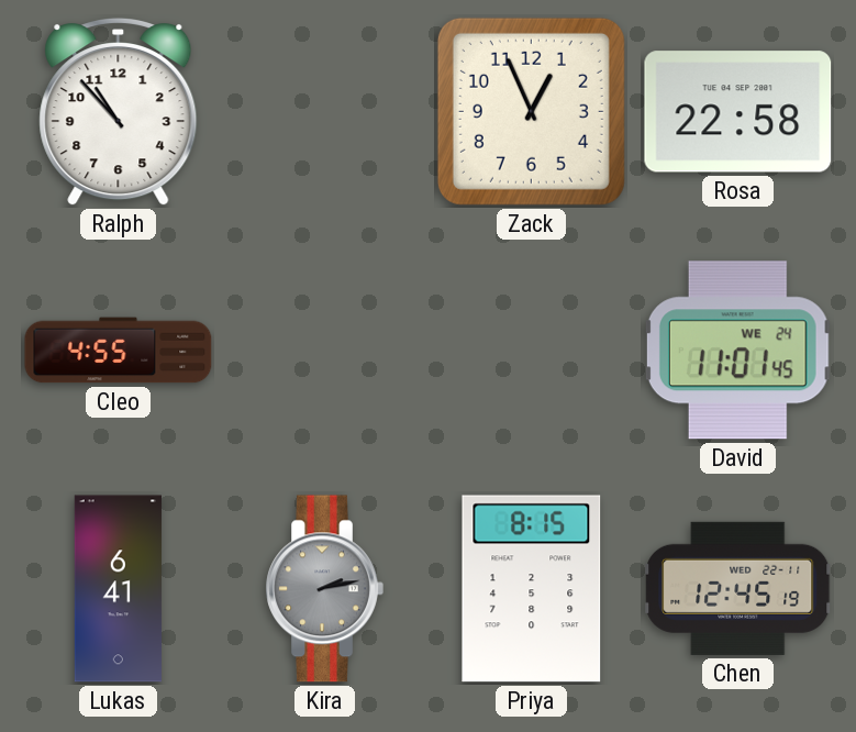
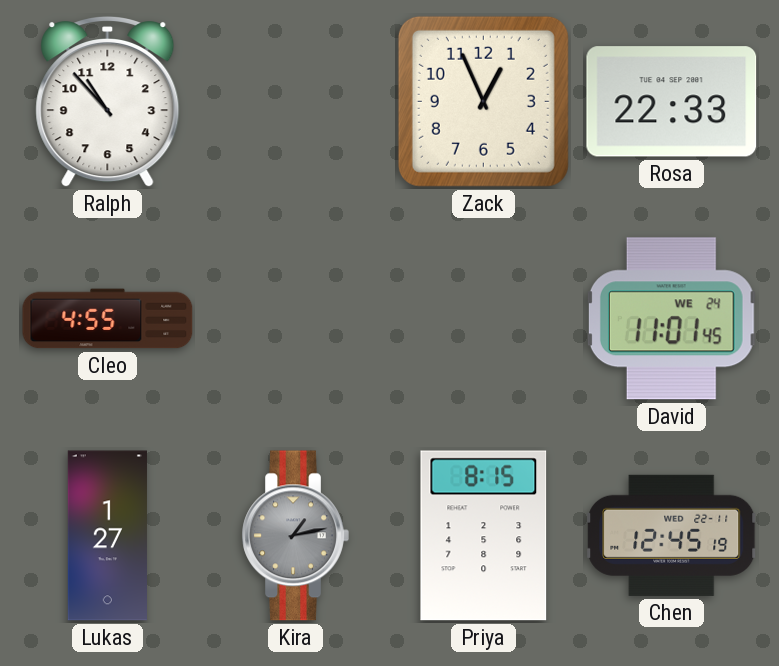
Rosa: 22:58 -> 22:33 (672, 102)
Lukas: 6:41 -> 1:27 (107, 536)
Kira: 2:13 -> 1:13 (295, 536)
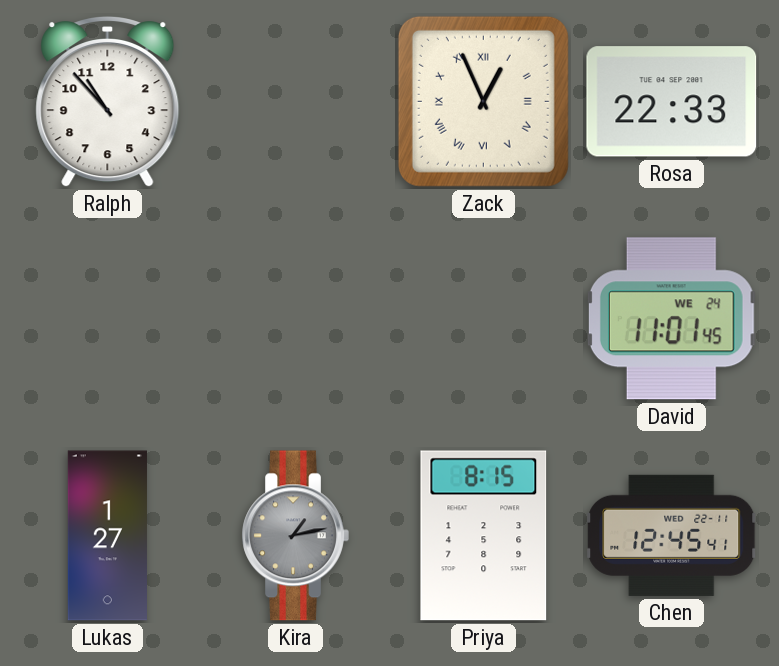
Zack numerals: Arabic -> Roman (483, 101)
Cleo: 4:55 -> none (108, 319)
Chen: 12:45:19 -> 12:45:41 (672, 535)
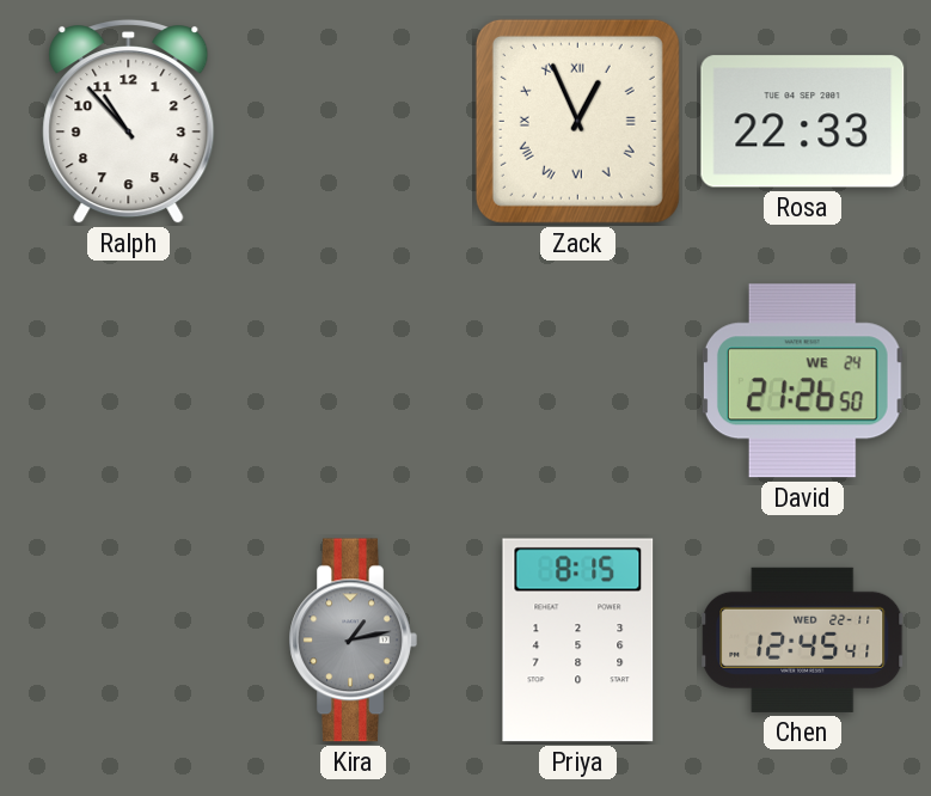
David: 11:01 -> 21:26 (802, 381)
Lukas: 1:27 -> none (107, 536)
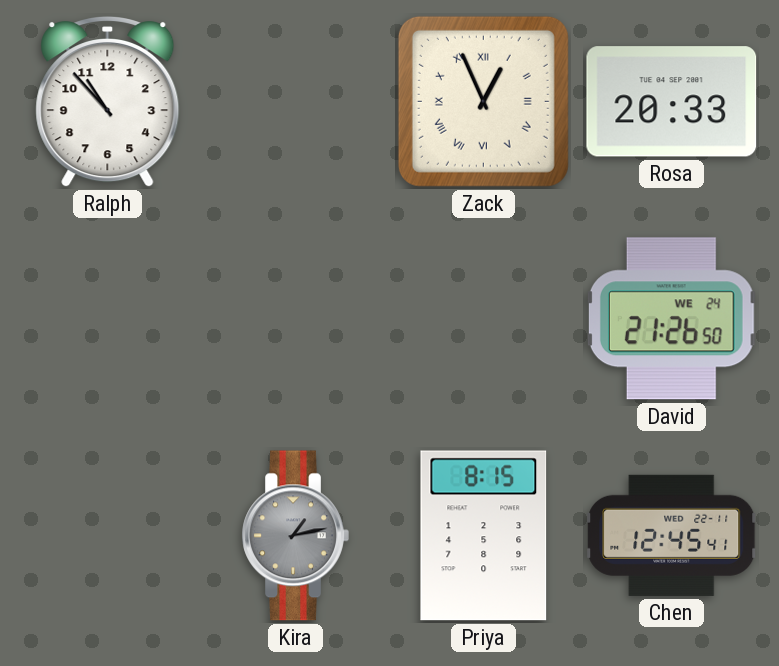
Rosa: 22:33 -> 20:33 (672, 102)
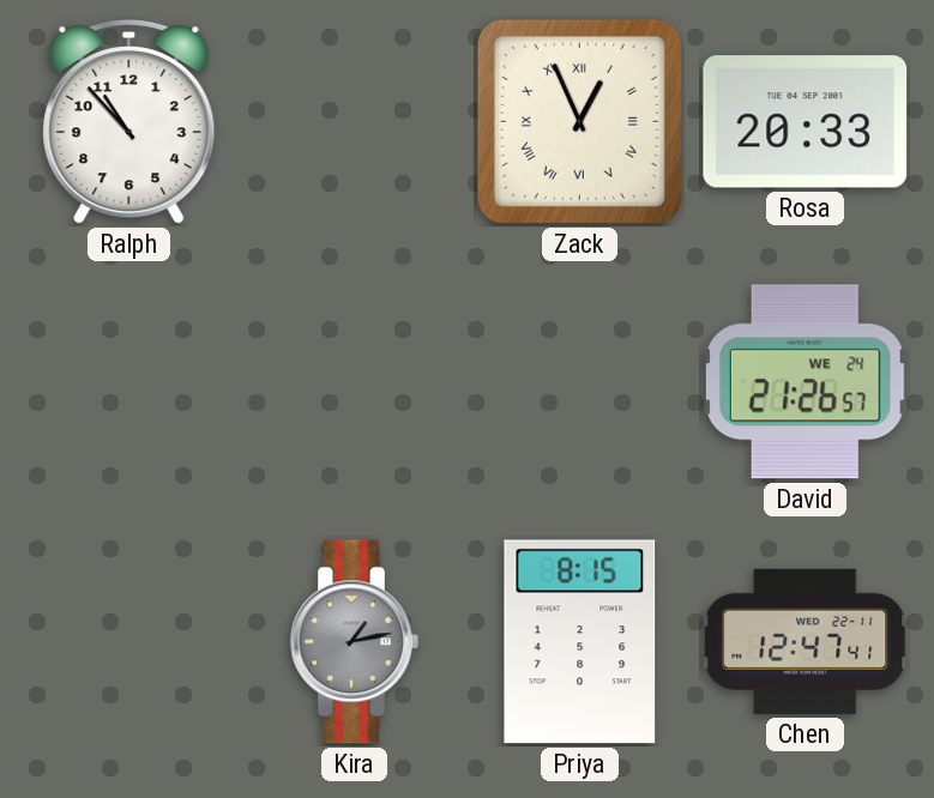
David: 21:26:50 -> 21:26:57 (805, 382)
Chen: 12:45 -> 12:47 (806, 641)
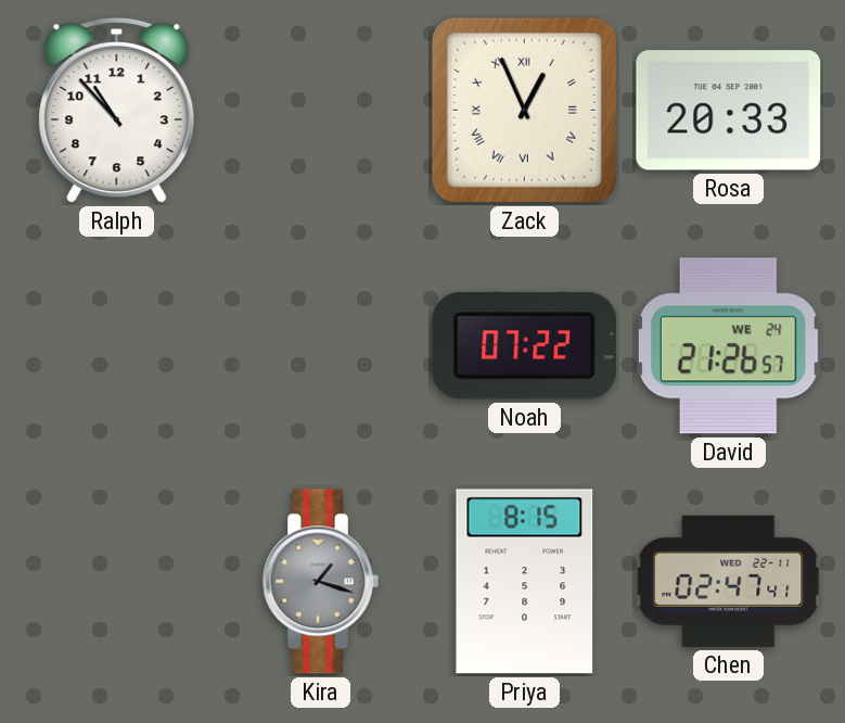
Noah: none -> 07:22 (525, 346)
Kira: 1:13 -> 1:18 (320, 582)
Chen: 12:47 -> 02:47 (729, 581)
